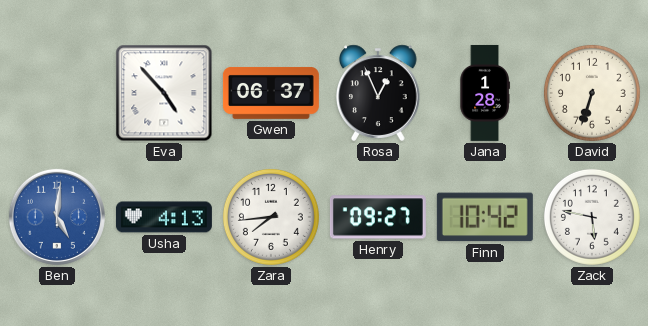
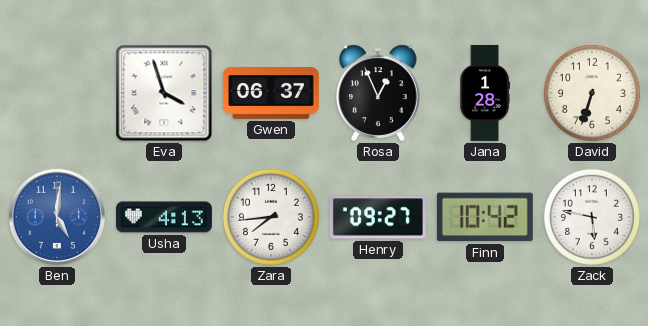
Eva: 4:53 -> 3:57 (164, 93)
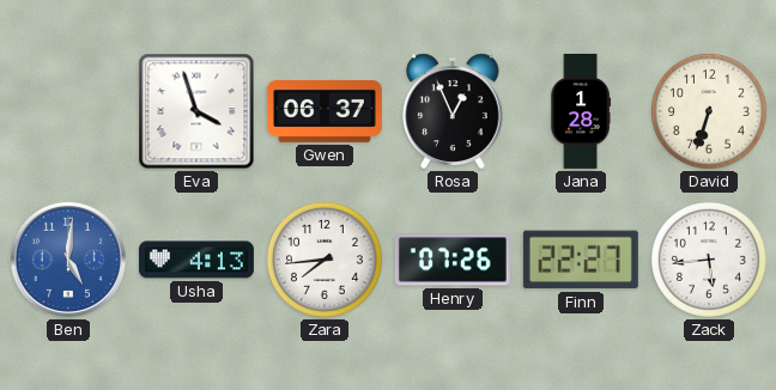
Henry: 09:27 -> 07:26 (453, 260)
Finn: 10:42 -> 22:27 (581, 260)
Zack: 5:47 -> 5:44 (709, 260)
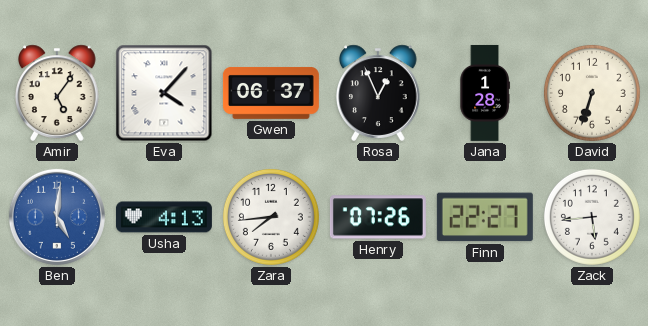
Amir: none -> 5:06 (58, 93)
Eva: 3:57 -> 4:07 (164, 93)
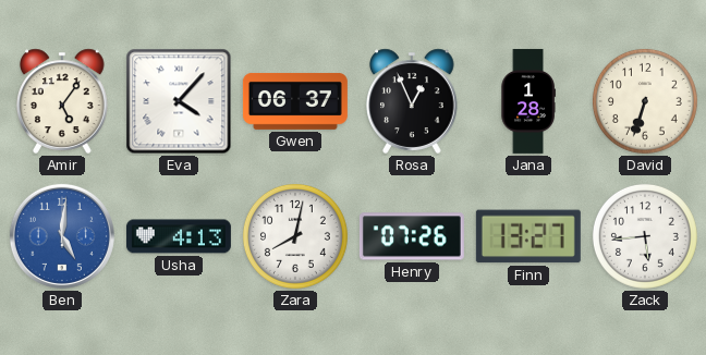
Zara: 7:44 -> 8:02 (295, 236)
Finn: 22:27 -> 13:27 (528, 236)
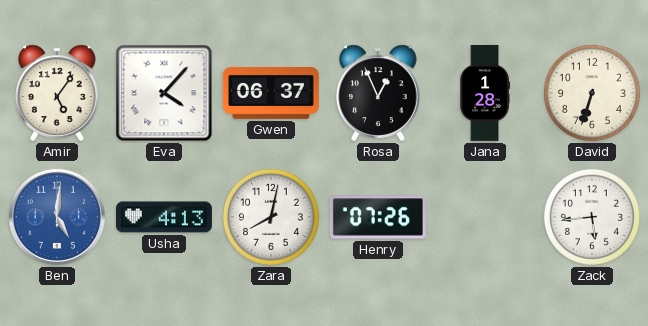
Finn: 13:27 -> none (528, 236)
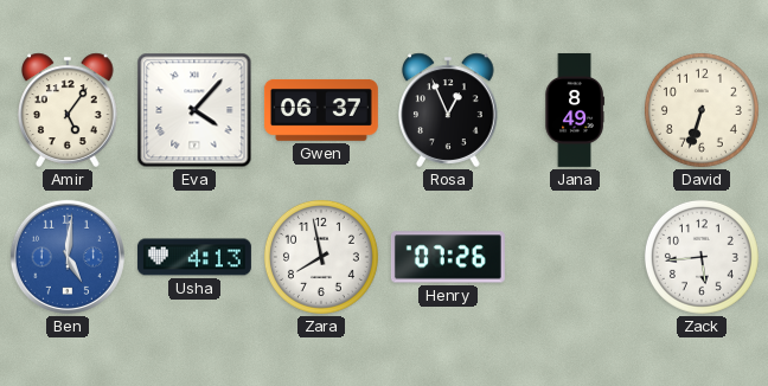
Jana: 1:28 -> 8:49 (575, 110)
Zara: 8:02 -> 7:58 (321, 257)
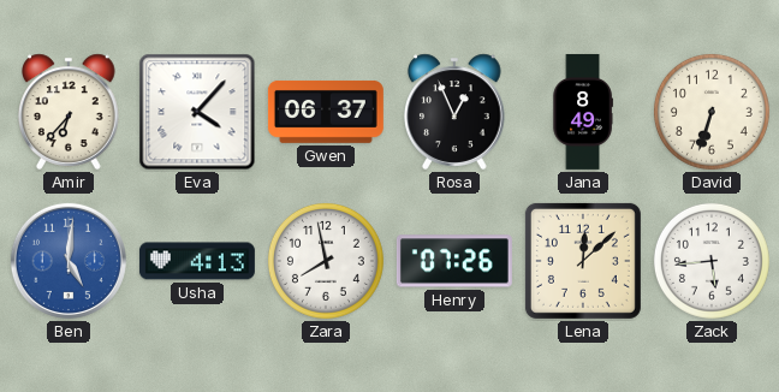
Amir: 5:06 -> 6:37 (70, 112)
Lena: none -> 12:08 (583, 261)
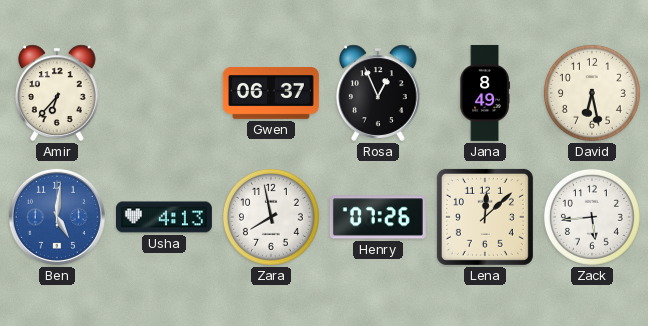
Eva: 4:07 -> none (197, 112)
David: 6:33 -> 6:28 (592, 93)
